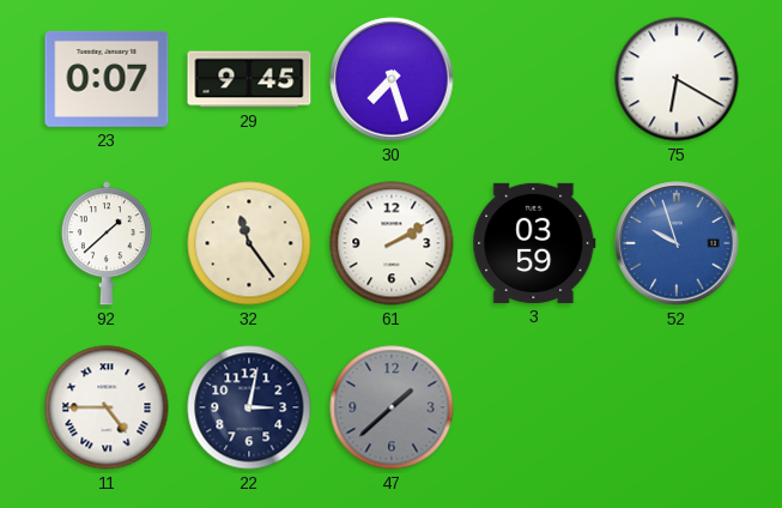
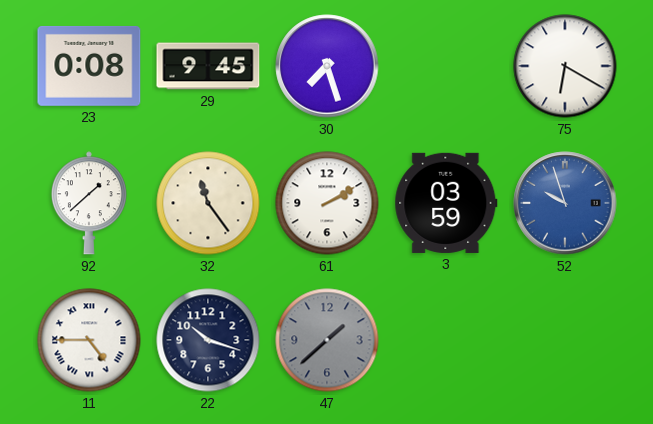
23: 0:07 -> 0:08 (89, 66)
22: 3:02 -> 10:18 (208, 340)
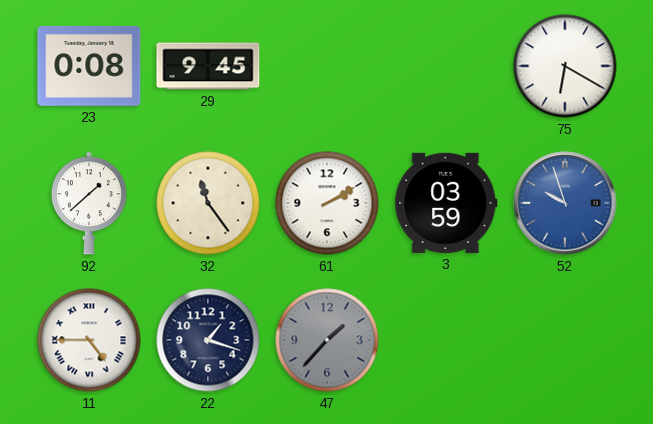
30: 7:27 -> none (327, 66)
22: 10:18 -> 1:18 (208, 340)
47: 1:38 -> 1:37 (327, 340)
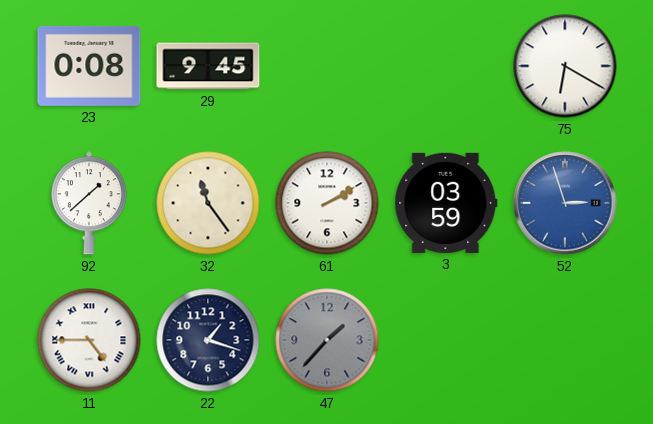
52: 9:57 -> 2:57 (565, 203)
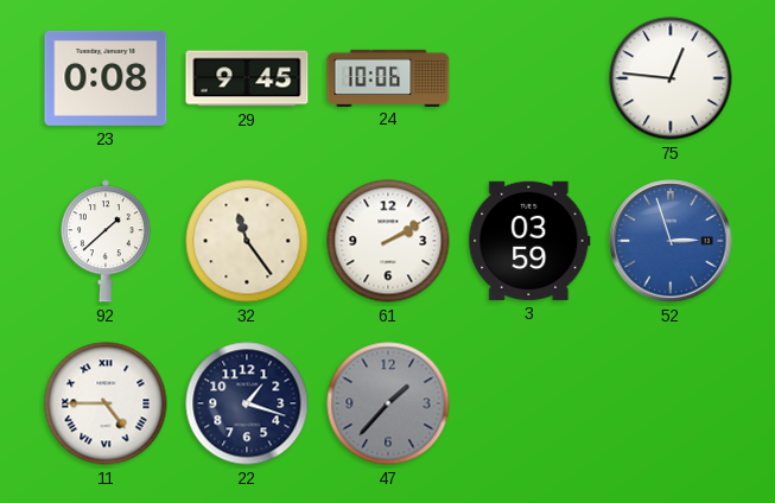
24: none -> 10:06 (388, 77)
75: 6:20 -> 12:46 (671, 78)
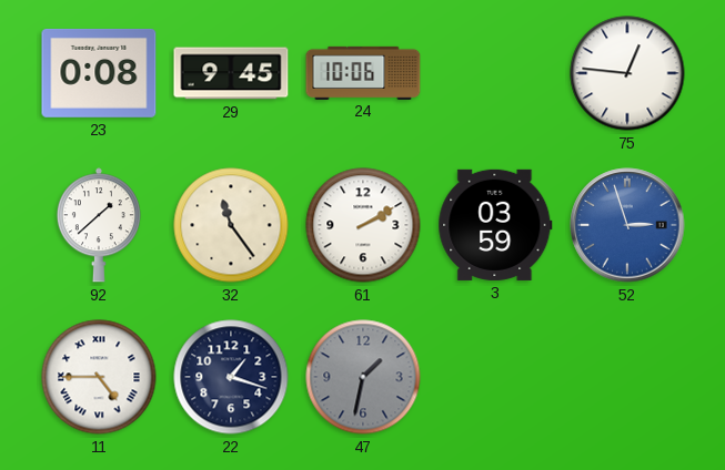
47: 1:37 -> 1:32 (363, 377)
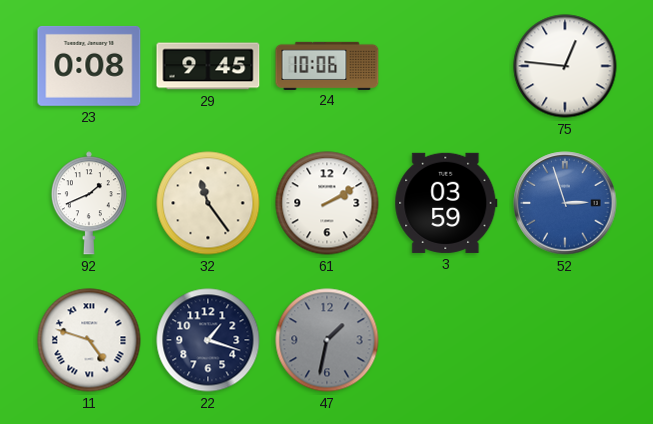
92: 1:38 -> 1:41 (89, 203)
11: 4:45 -> 4:48 (89, 340)
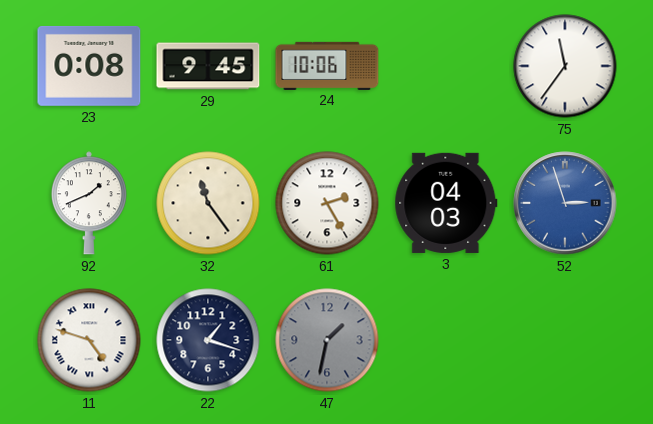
75: 12:46 -> 11:36 (565, 66)
61: 2:10 -> 2:25 (327, 203)
3: 03:59 -> 04:03 (446, 203)
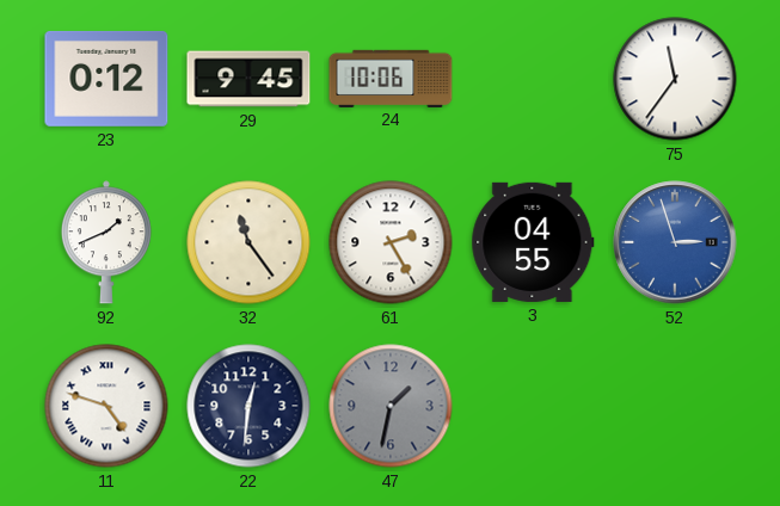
23: 0:08 -> 0:12 (106, 79)
3: 04:03 -> 04:55 (533, 242)
22: 1:18 -> 12:31 (248, 406)
